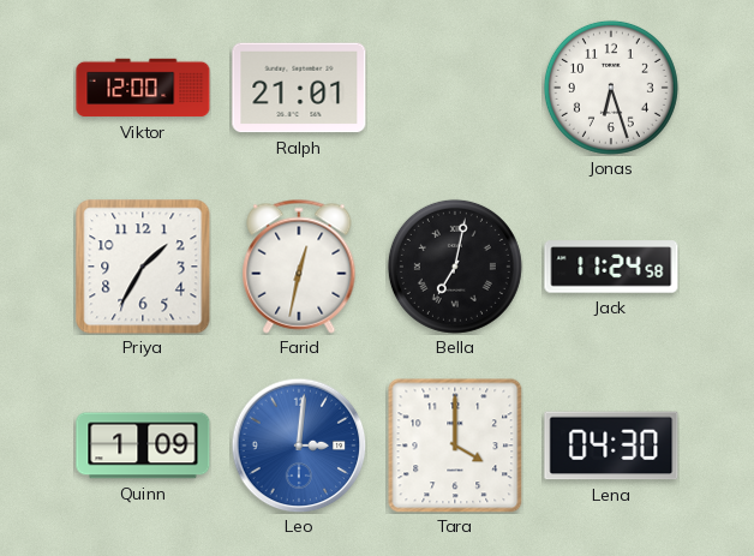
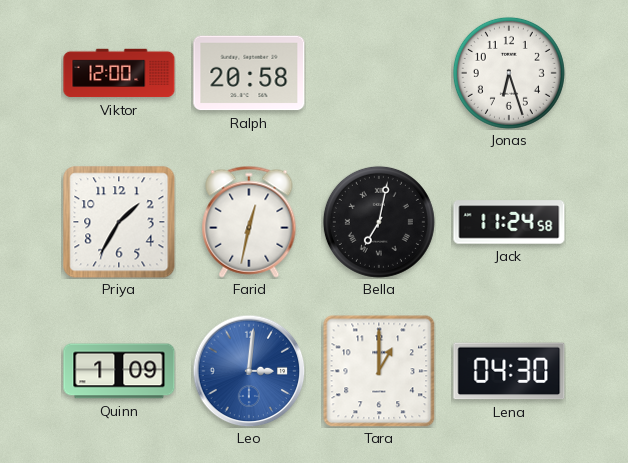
Ralph: 21:01 -> 20:58 (249, 73)
Tara: 4:00 -> 1:00 (379, 371)
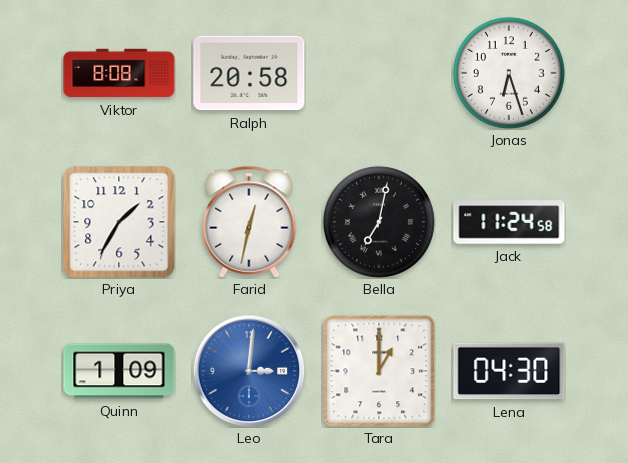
Viktor: 12:00 -> 8:08 (119, 73)
